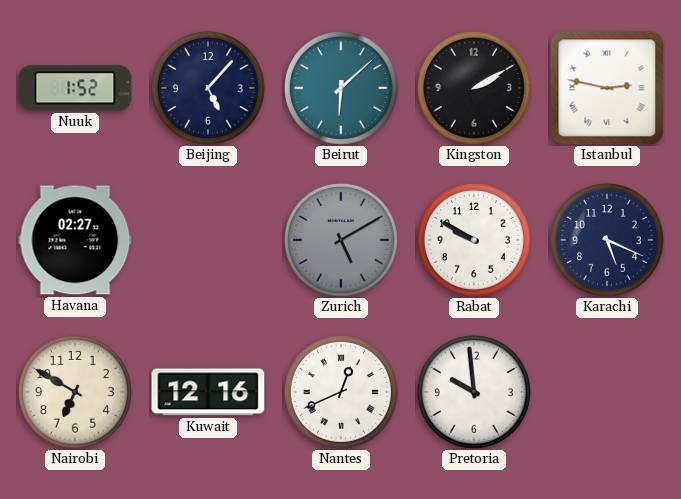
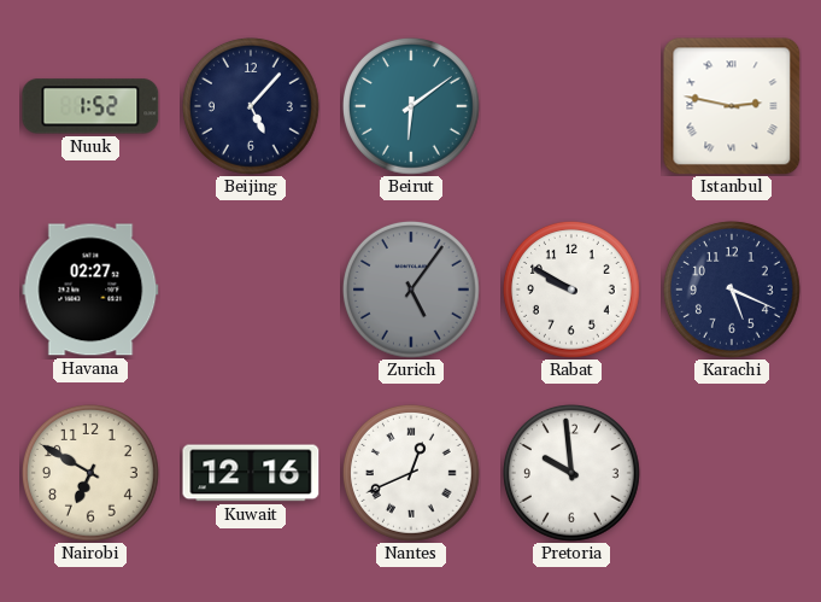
Beirut: 6:08 -> 6:09 (411, 106)
Kingston: 2:10 -> none (474, 88)
Zurich: 5:10 -> 5:06 (411, 290)
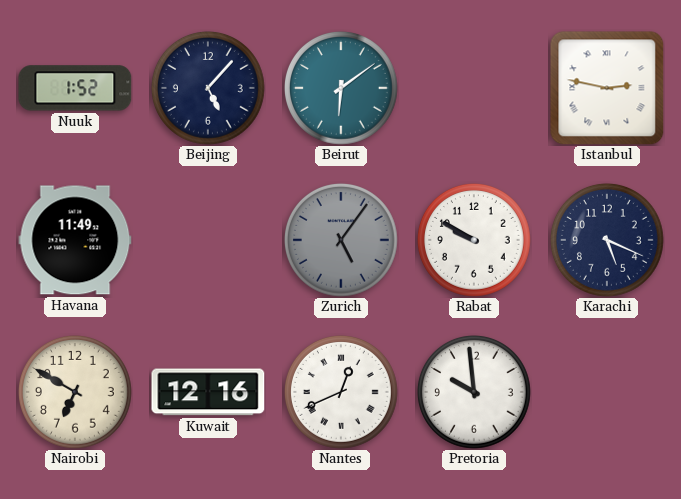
Havana: 02:27 -> 11:49 (75, 240)
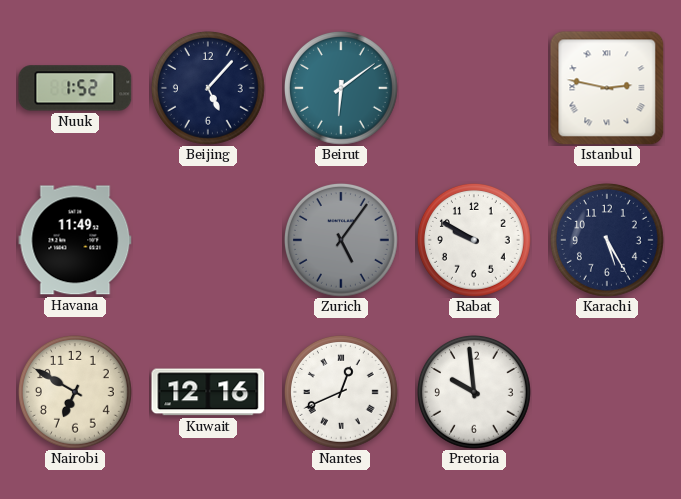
Karachi: 5:19 -> 5:25 (607, 240)
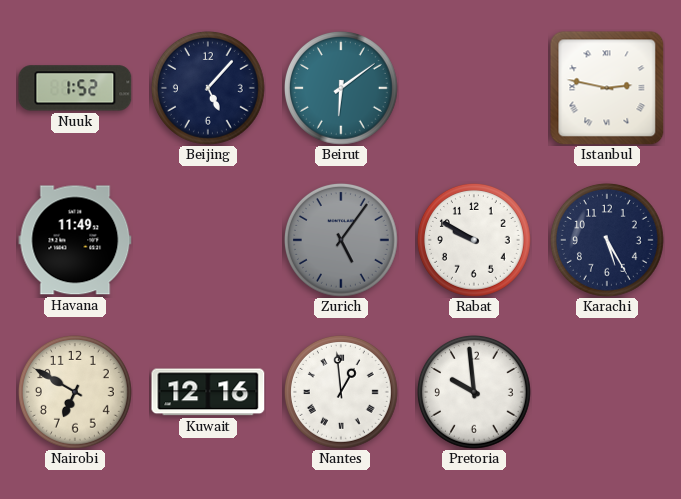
Nantes: 12:41 -> 12:59 (341, 392)
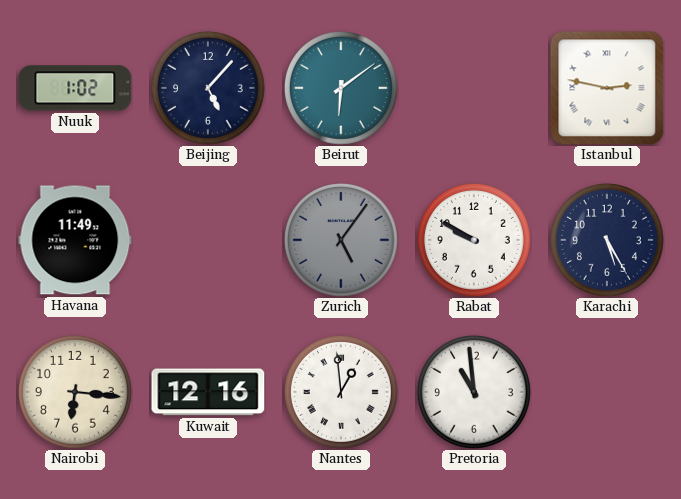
Nuuk: 1:52 -> 1:02 (75, 88)
Nairobi: 6:50 -> 6:16 (75, 392)
Pretoria: 9:59 -> 10:59 (474, 392)
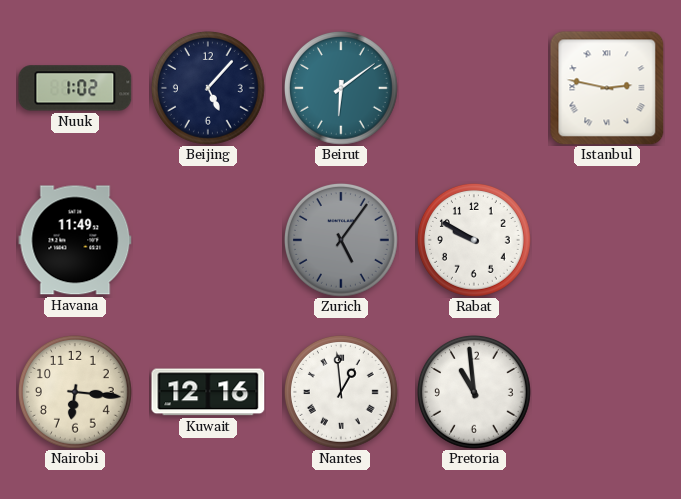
Karachi: 5:25 -> none (607, 240)
